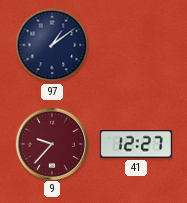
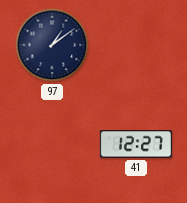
9: 9:37 -> none (51, 143)
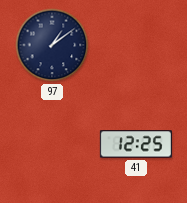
41: 12:27 -> 12:25 (136, 144)
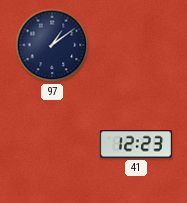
41: 12:25 -> 12:23 (136, 144)
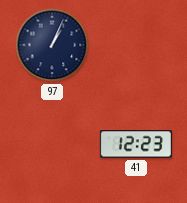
97: 1:09 -> 1:04 (52, 45)
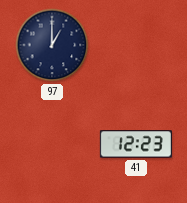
97: 1:04 -> 1:00 (52, 45)
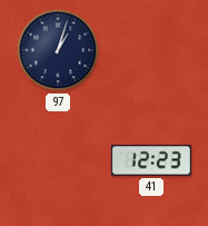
97: 1:00 -> 1:03 (58, 50)
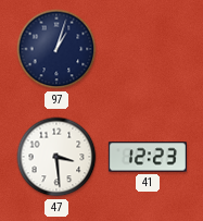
47: none -> 3:29 (56, 157)
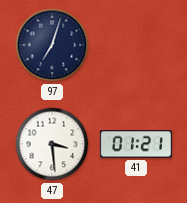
97: 1:03 -> 7:03 (52, 45)
41: 12:23 -> 01:21 (136, 144)
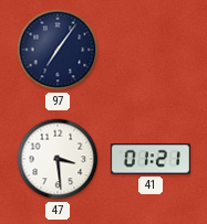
97: 7:03 -> 7:06 (58, 50)
